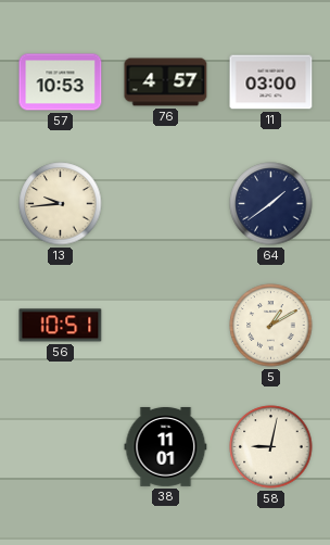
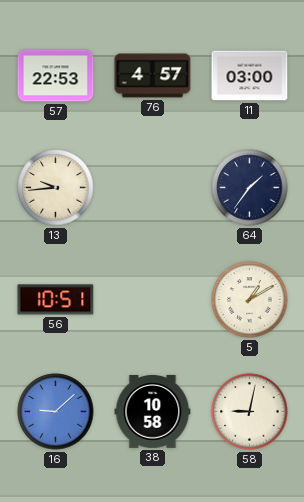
57: 10:53 -> 22:53 (56, 76)
64: 1:39 -> 1:36 (250, 188)
16: none -> 9:08 (56, 412)
38: 11:01 -> 10:58 (153, 412)
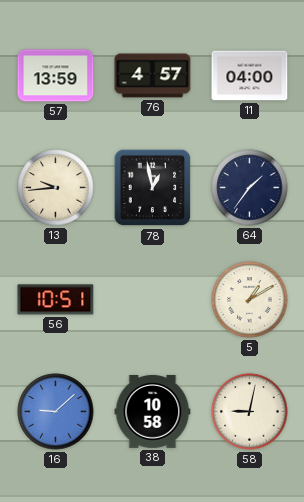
57: 22:53 -> 13:59 (56, 76)
11: 03:00 -> 04:00 (250, 76)
78: none -> 12:58 (153, 188)
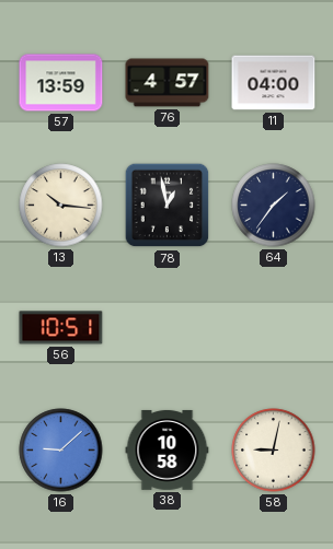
13: 9:44 -> 10:16 (61, 206)
5: 1:10 -> none (250, 300)
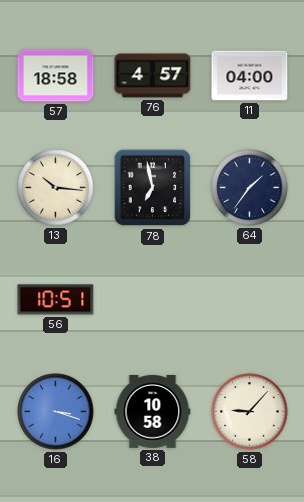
57: 13:59 -> 18:58 (56, 76)
78: 12:58 -> 6:58 (153, 188)
16: 9:08 -> 3:18 (56, 412)
58: 9:02 -> 9:07 (250, 412)
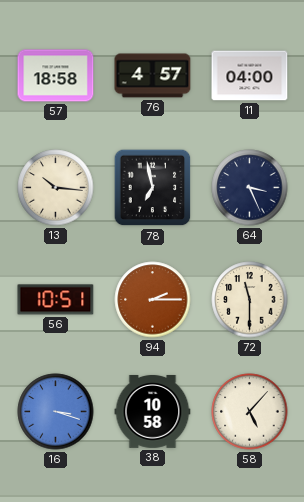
64: 1:36 -> 3:26 (250, 188)
94: none -> 2:15 (153, 300)
72: none -> 11:30 (250, 300)
58: 9:07 -> 5:07 (250, 412)
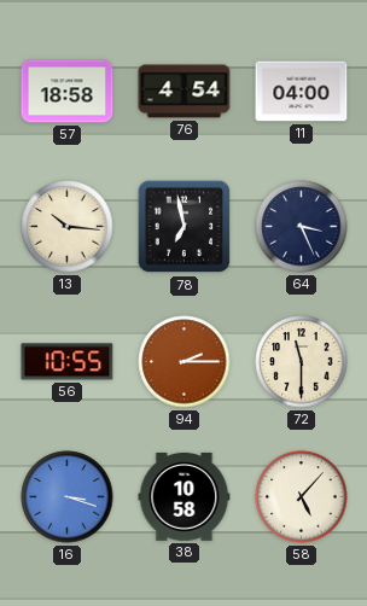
76: 4:57 -> 4:54 (185, 92)
56: 10:51 -> 10:55 (68, 362)
